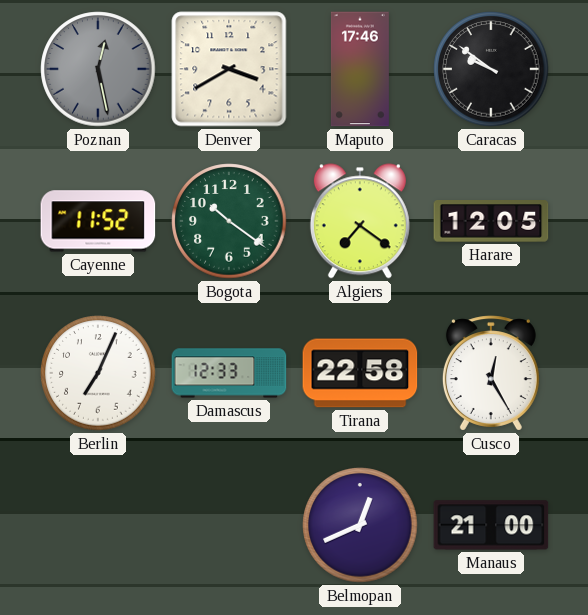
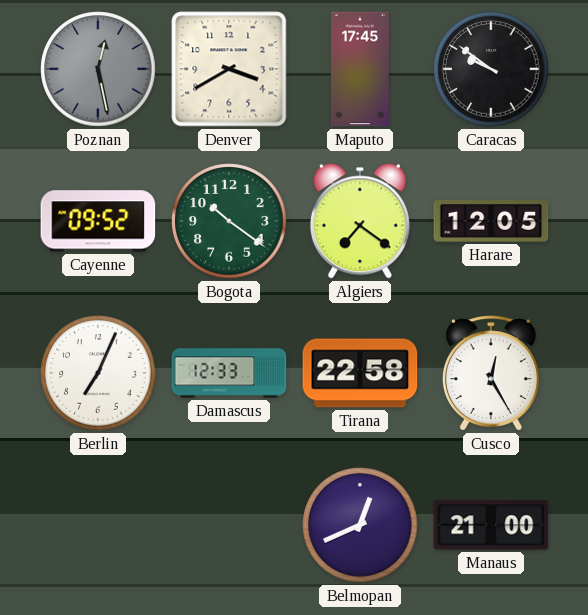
Maputo: 17:46 -> 17:45 (360, 69)
Cayenne: 11:52 -> 09:52 (98, 221)
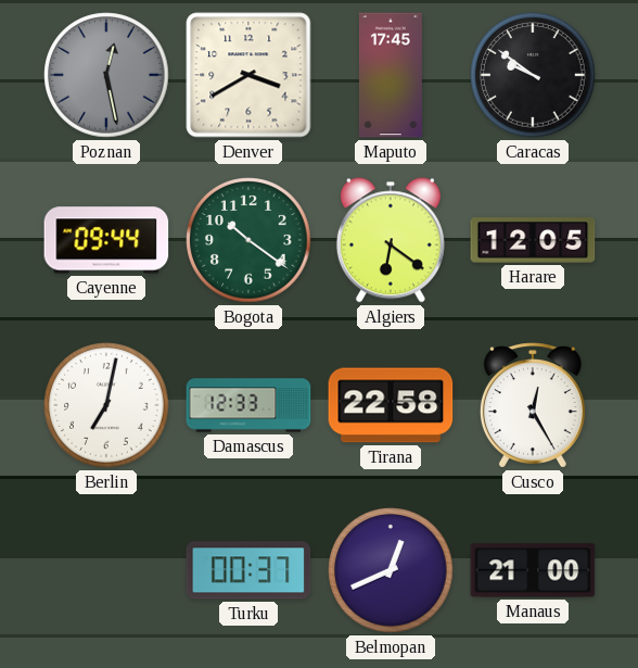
Cayenne: 09:52 -> 09:44 (106, 240)
Algiers: 7:21 -> 6:21 (391, 240)
Berlin: 7:04 -> 7:02 (106, 405)
Turku: none -> 00:37 (248, 570)
